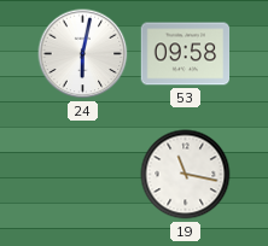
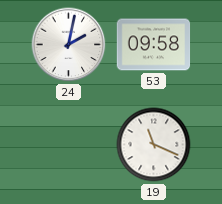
24: 6:02 -> 2:02 (69, 45)
19: 11:17 -> 11:19 (154, 145)
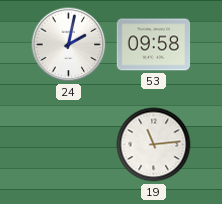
19: 11:19 -> 11:14 (154, 145)
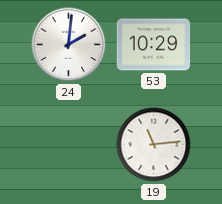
24: 2:02 -> 2:01 (69, 45)
53: 09:58 -> 10:29 (154, 45)
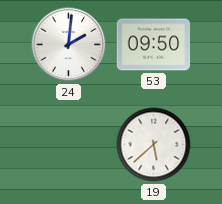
53: 10:29 -> 09:50 (154, 45)
19: 11:14 -> 5:38 (154, 145)
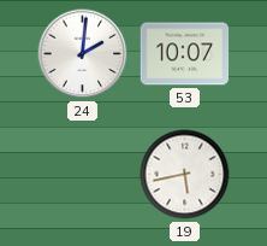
53: 09:50 -> 10:07 (185, 54)
19: 5:38 -> 5:43 (185, 175)
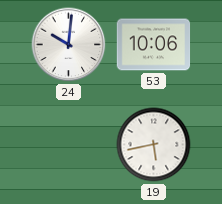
24: 2:01 -> 10:01 (69, 45)
53: 10:07 -> 10:06 (154, 45)
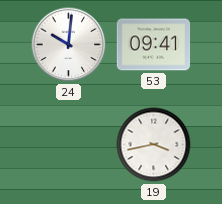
53: 10:06 -> 09:41 (154, 45)
19: 5:43 -> 3:43 (154, 145)
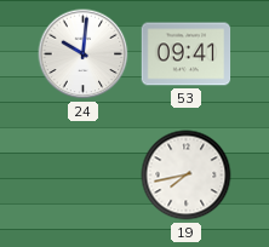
19: 3:43 -> 7:43 (187, 176)
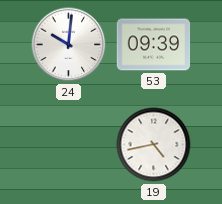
53: 09:41 -> 09:39 (154, 45)
19: 7:43 -> 4:43 (154, 145)
